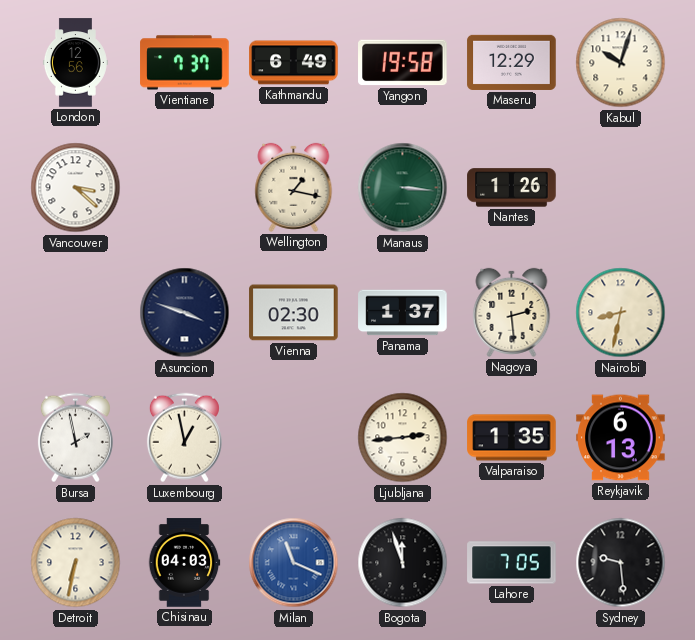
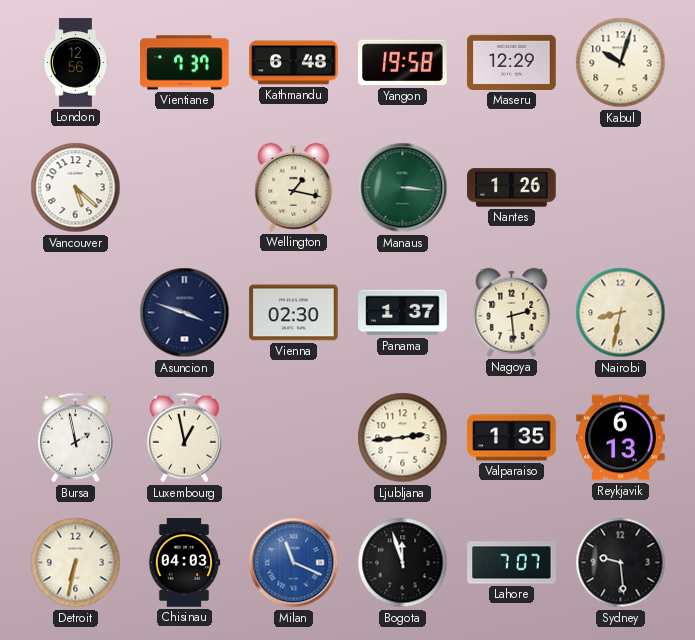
Kathmandu: 6:49 -> 6:48 (294, 63)
Vancouver: 3:22 -> 5:22 (76, 188)
Lahore: 7:05 -> 7:07 (512, 563)
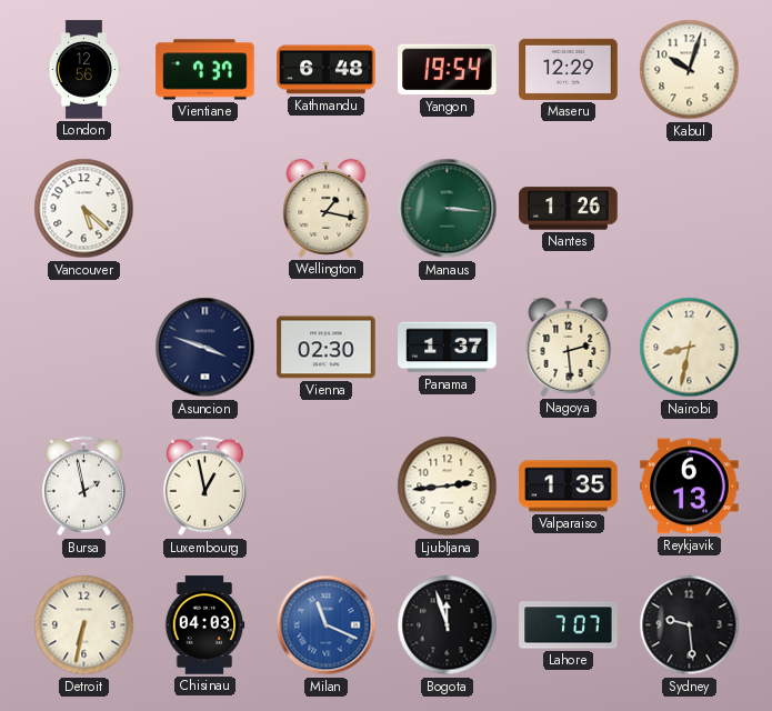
Yangon: 19:58 -> 19:54 (448, 70)
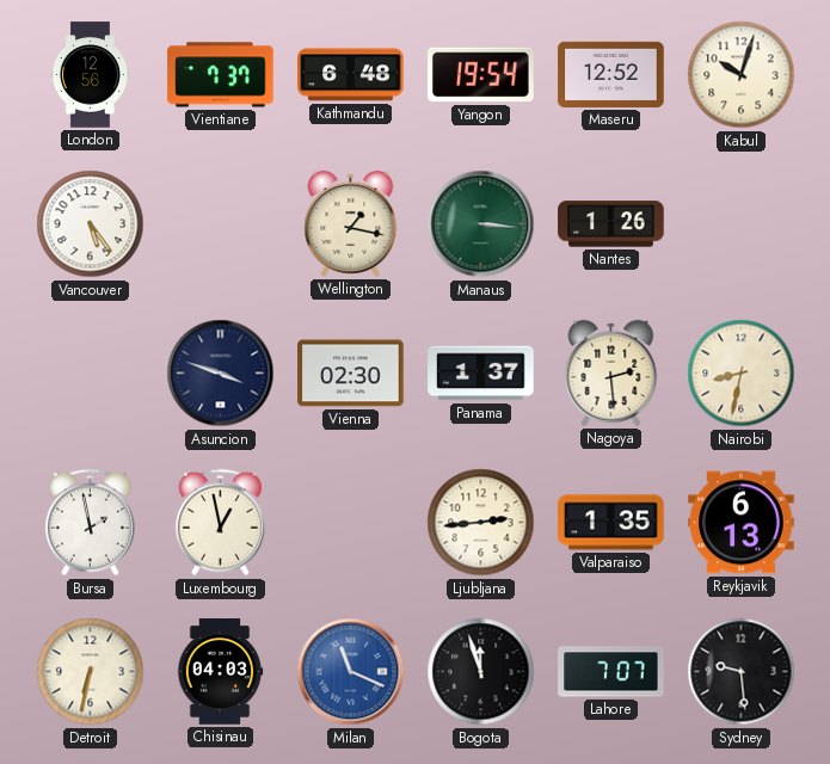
Maseru: 12:29 -> 12:52 (611, 74)
Vancouver: 5:22 -> 5:24 (91, 224)
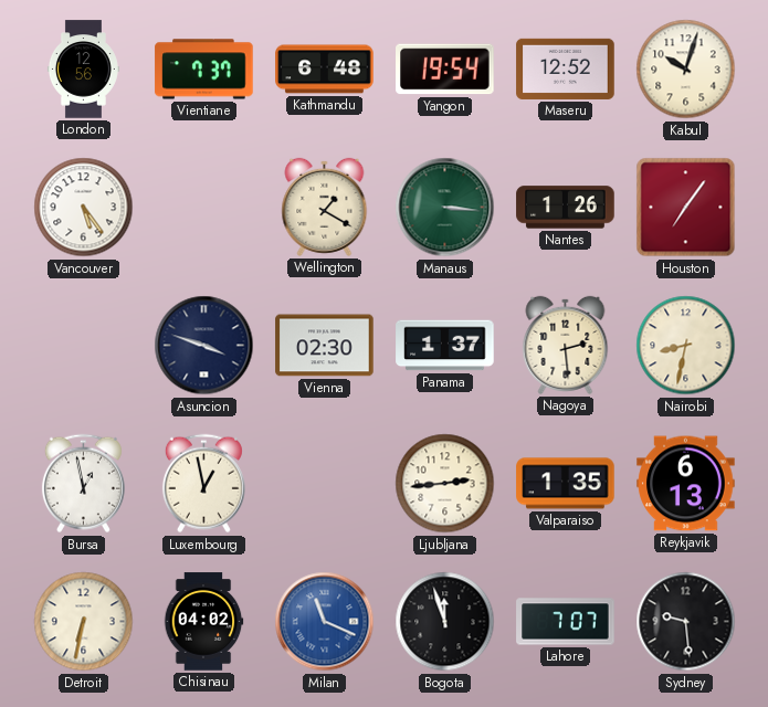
Wellington: 1:17 -> 1:20 (325, 207)
Houston: none -> 7:06 (686, 208)
Bursa: 1:58 -> 12:58 (83, 484)
Chisinau: 04:03 -> 04:02 (203, 622)
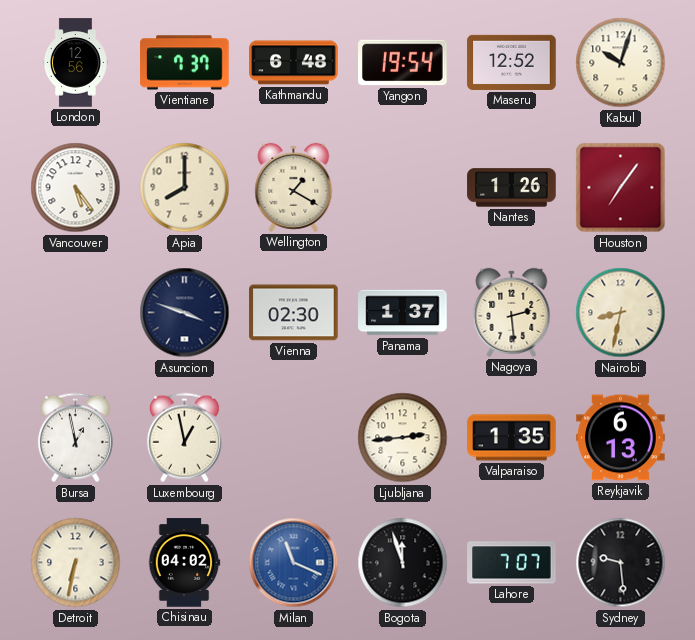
Apia: none -> 8:00 (185, 188)
Manaus: 3:16 -> none (445, 208)
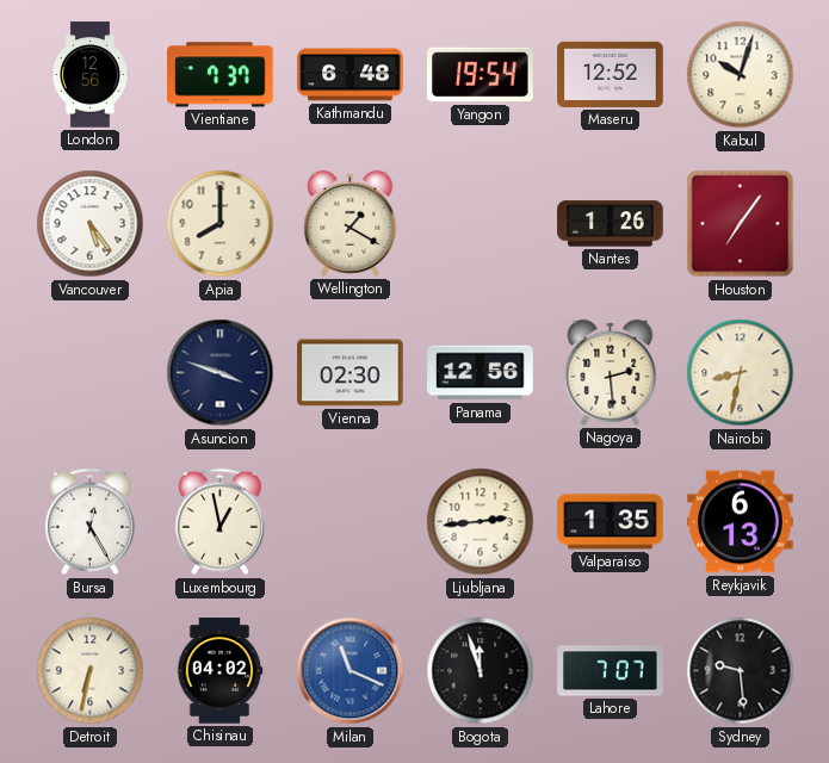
Panama: 1:37 -> 12:56 (481, 373)
Bursa: 12:58 -> 12:25 (89, 522)
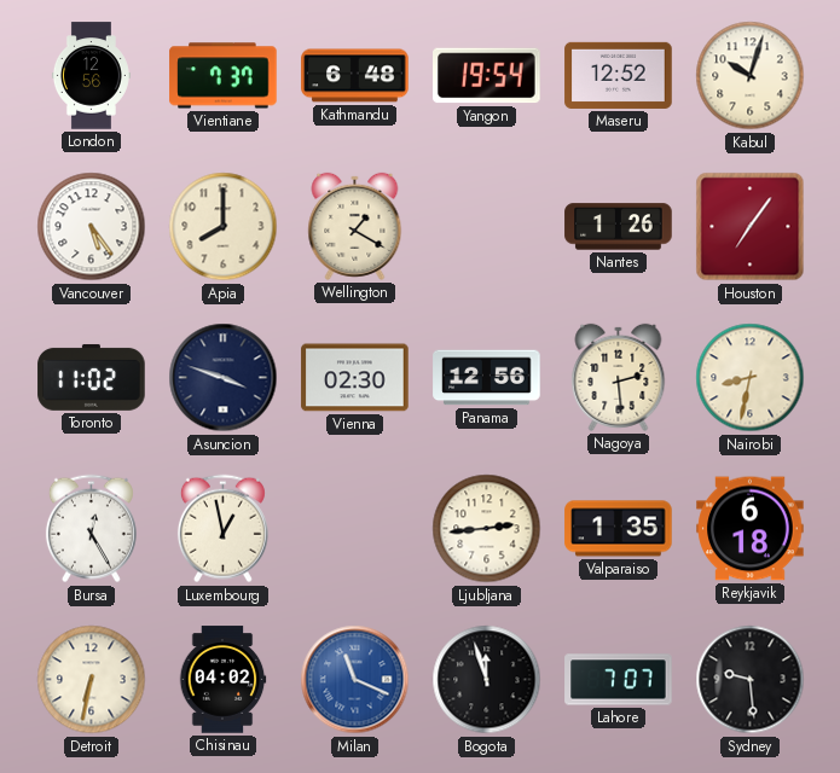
Toronto: none -> 11:02 (92, 377)
Reykjavik: 6:13 -> 6:18 (751, 529)
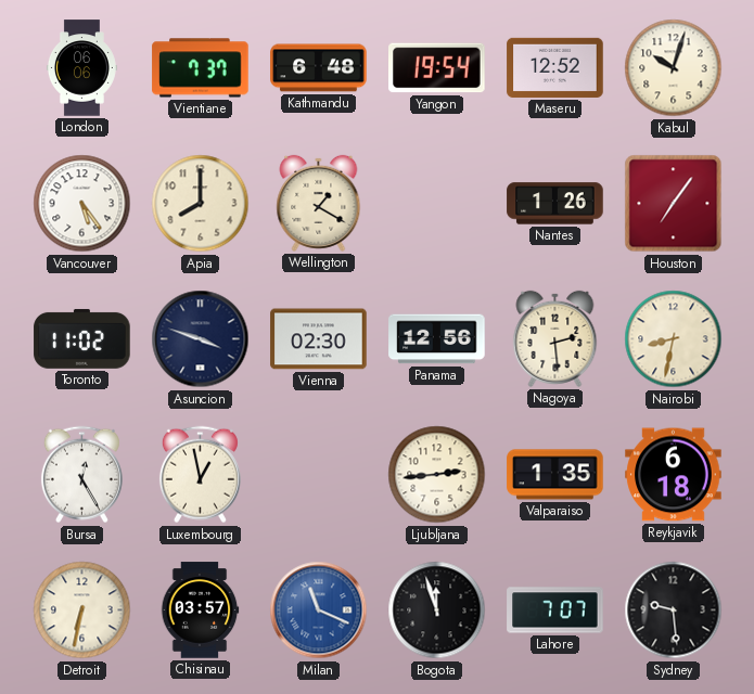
London: 12:56 -> 06:06 (81, 68)
Chisinau: 04:02 -> 03:57 (200, 611)
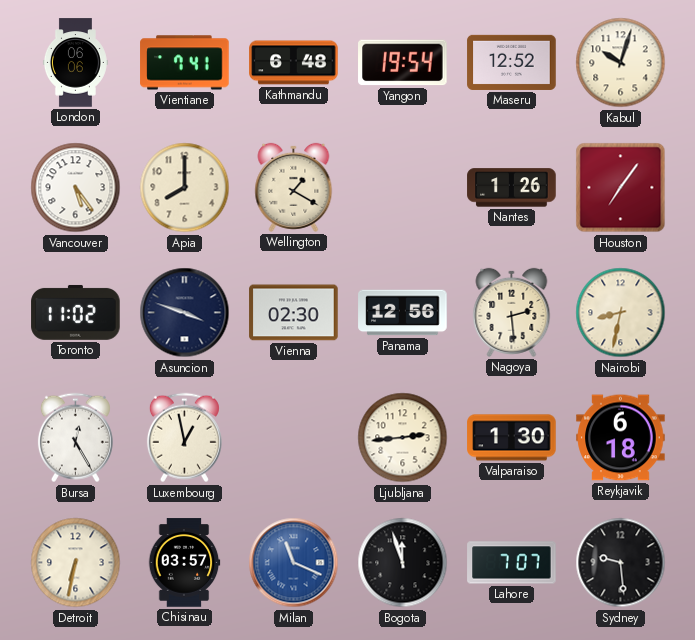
Vientiane: 7:37 -> 7:41 (185, 63)
Valparaiso: 1:35 -> 1:30 (512, 438)
